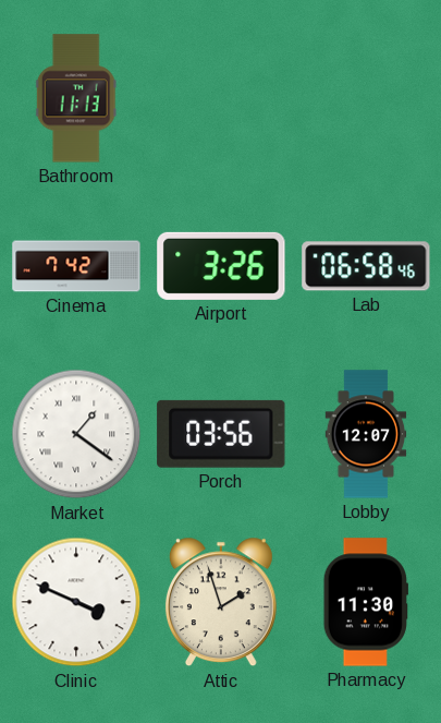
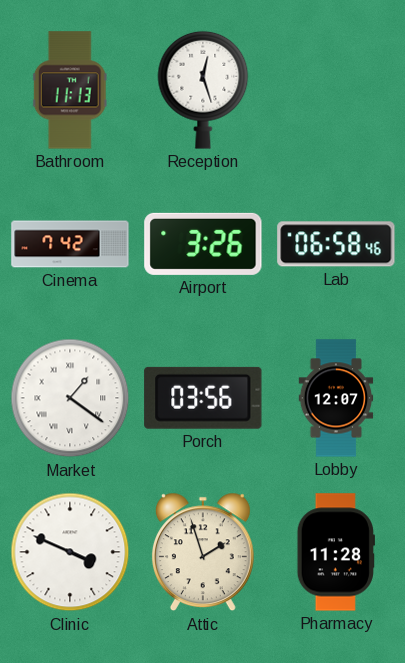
Reception: none -> 12:27 (203, 90)
Pharmacy: 11:30 -> 11:28 (336, 552)
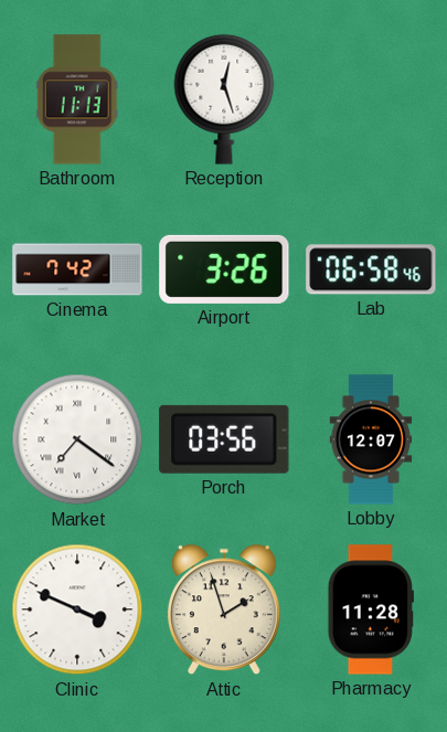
Market: 1:21 -> 7:21 (77, 439)
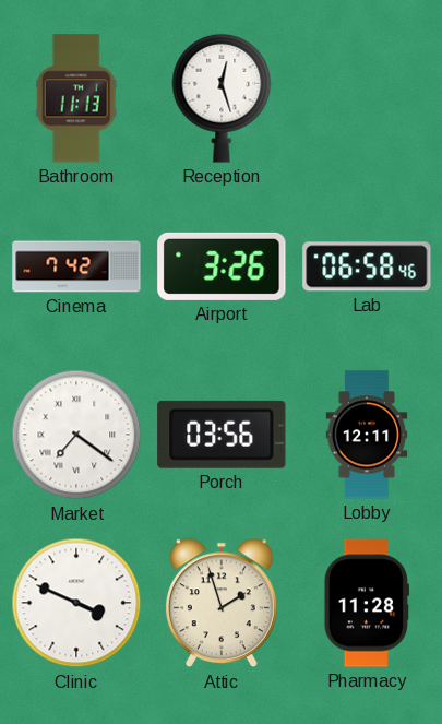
Lobby: 12:07 -> 12:11 (367, 435)
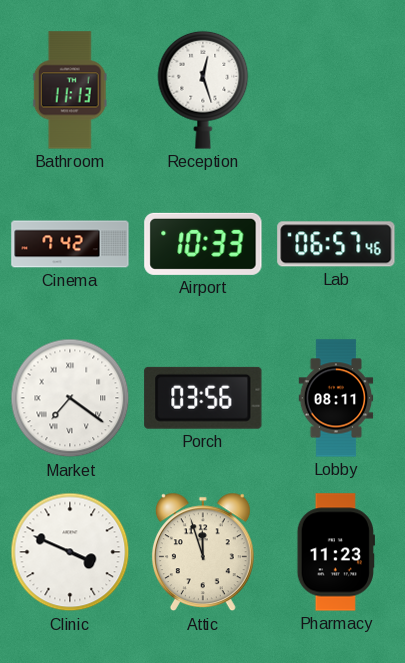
Airport: 3:26 -> 10:33 (203, 244)
Lab: 06:58 -> 06:57 (336, 244)
Lobby: 12:11 -> 08:11 (336, 398)
Attic: 1:57 -> 11:57 (203, 552)
Pharmacy: 11:28 -> 11:23 (336, 552)
